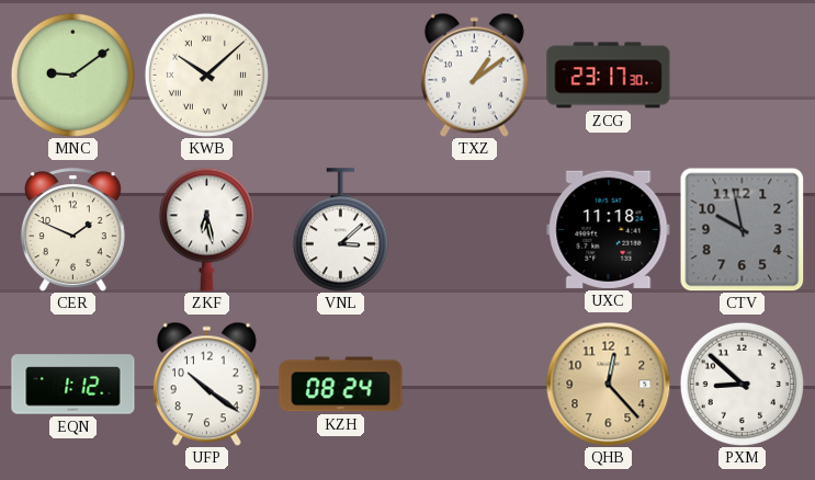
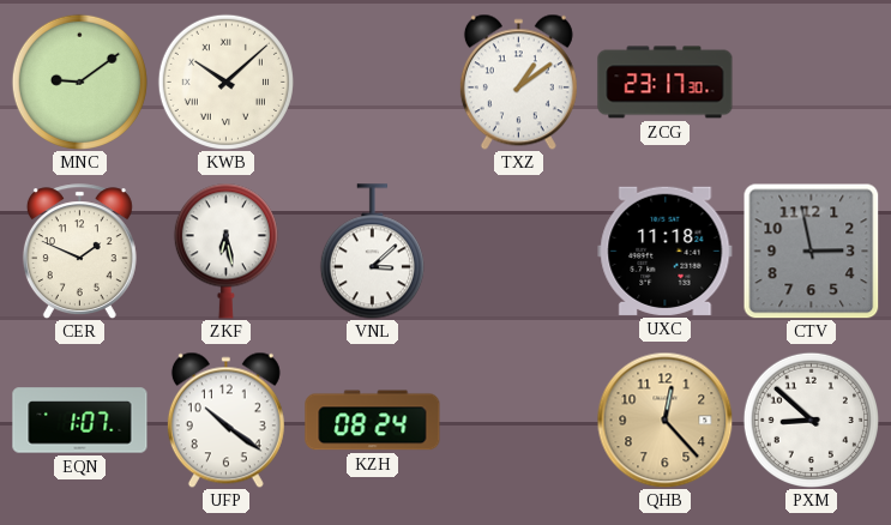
CTV: 9:58 -> 2:58 (811, 252)
EQN: 1:12 -> 1:07 (80, 421)
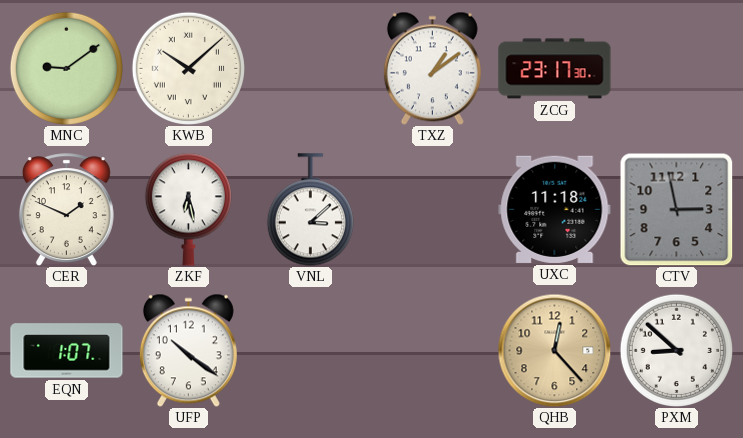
KZH: 08:24 -> none (373, 421)
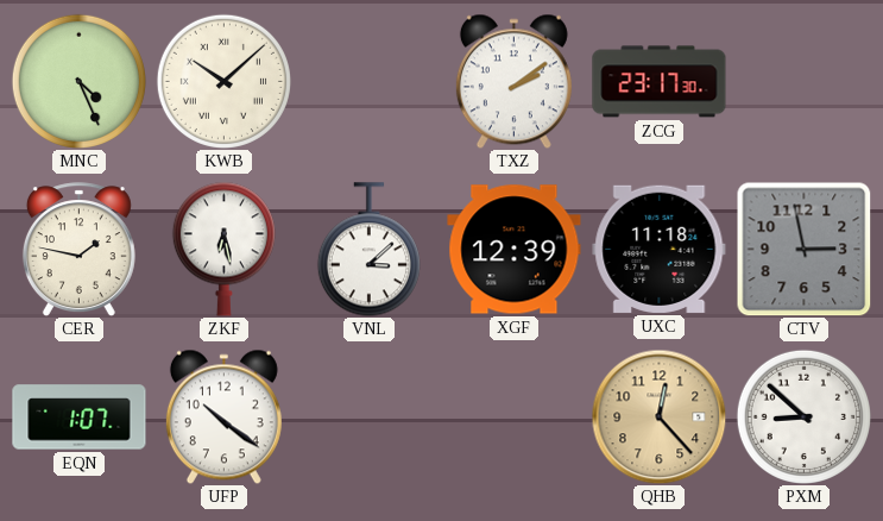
MNC: 9:09 -> 4:26 (78, 81)
TXZ: 1:09 -> 2:09 (513, 81)
CER: 1:49 -> 1:47 (78, 250)
XGF: none -> 12:39 (515, 250)
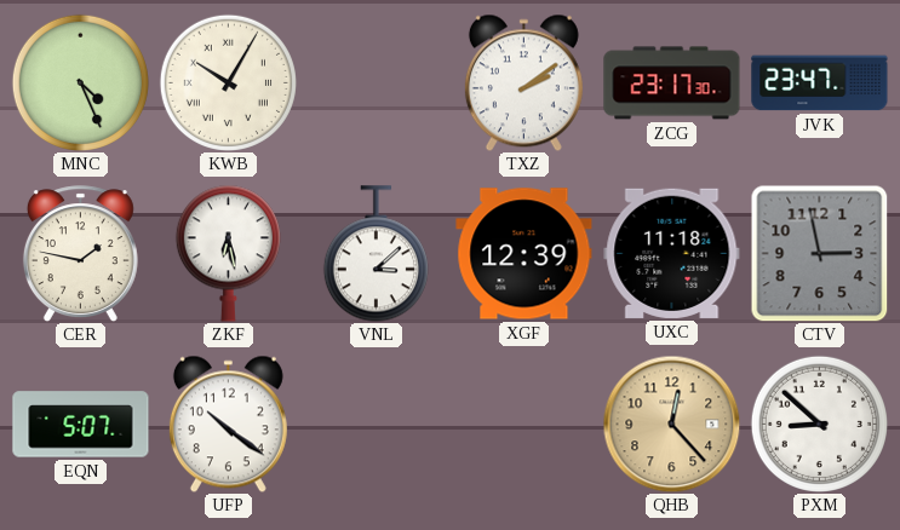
KWB: 10:08 -> 10:05 (228, 82)
JVK: none -> 23:47 (820, 83)
EQN: 1:07 -> 5:07 (81, 425)
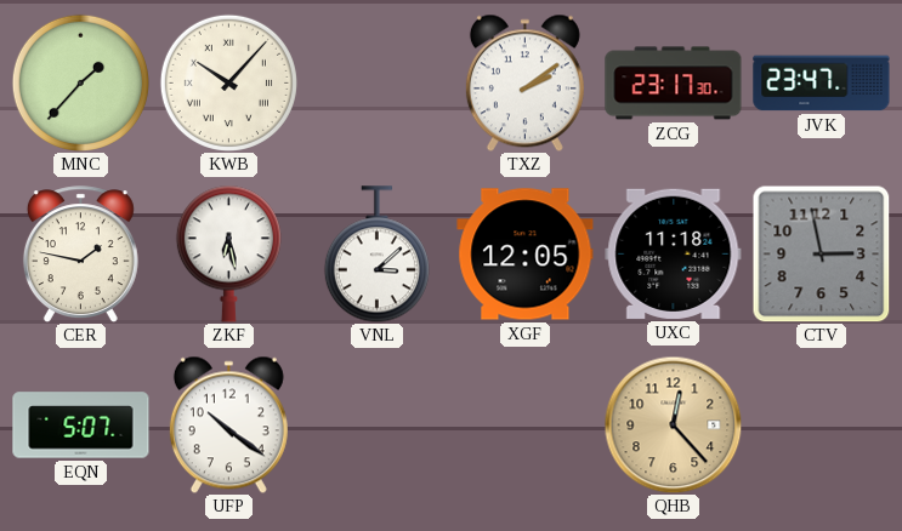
MNC: 4:26 -> 1:37 (80, 82)
KWB: 10:05 -> 10:07 (228, 82)
XGF: 12:39 -> 12:05 (526, 255)
PXM: 8:52 -> none (819, 424)
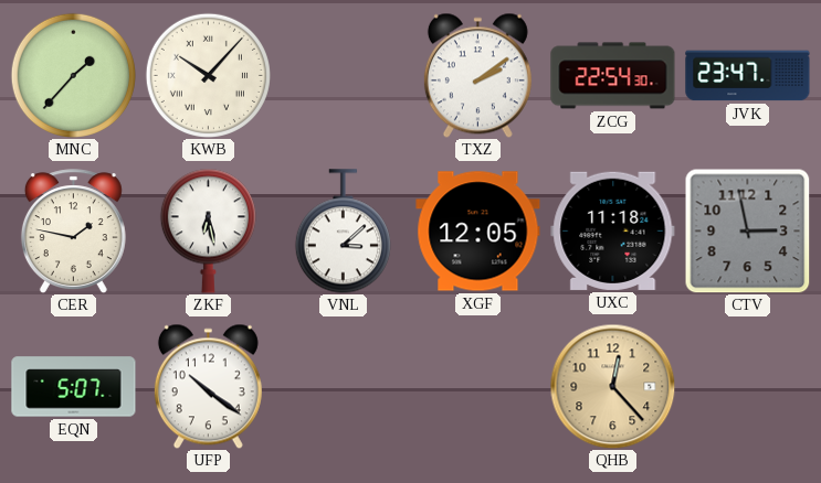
ZCG: 23:17 -> 22:54 (613, 76)
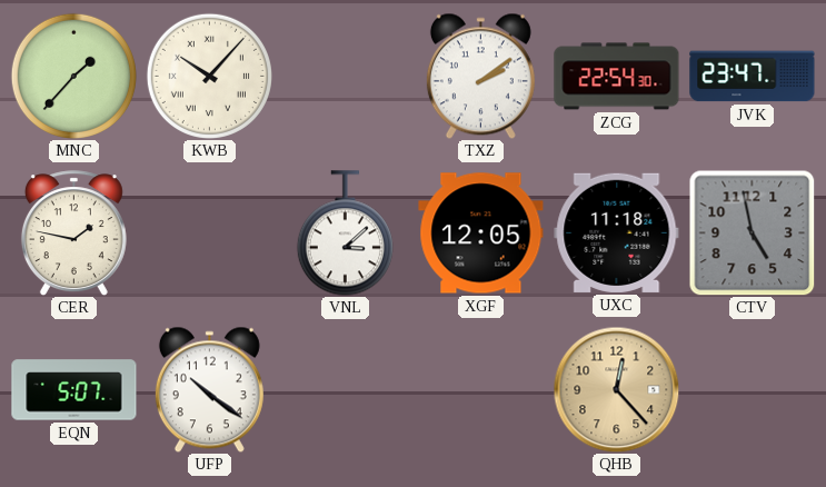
ZKF: 6:28 -> none (208, 230)
CTV: 2:58 -> 4:58 (752, 233)
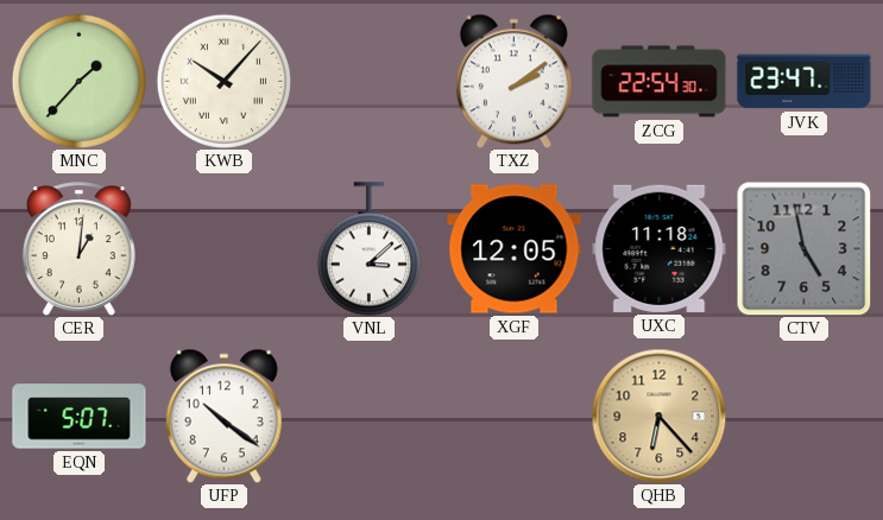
CER: 1:47 -> 1:01 (78, 249)
QHB: 12:23 -> 6:23 (658, 416)
